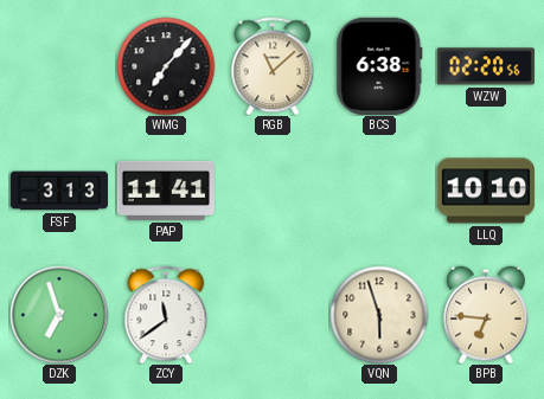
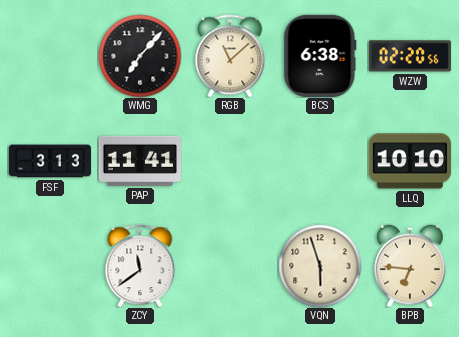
DZK: 6:57 -> none (59, 315)
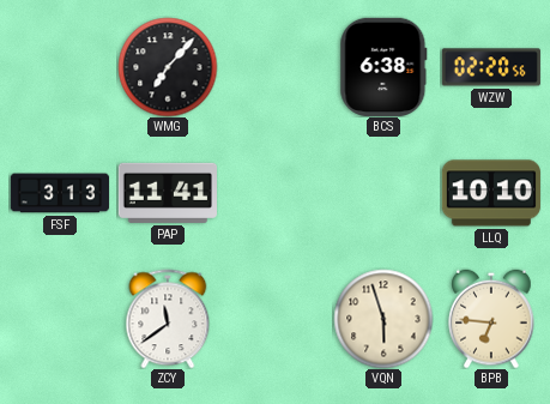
RGB: 11:08 -> none (230, 56)
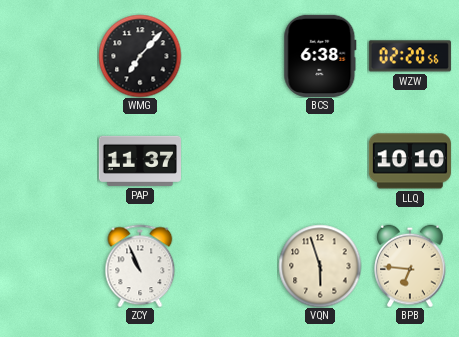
FSF: 3:13 -> none (59, 193)
PAP: 11:41 -> 11:37 (139, 161)
ZCY: 11:39 -> 10:56 (140, 266)
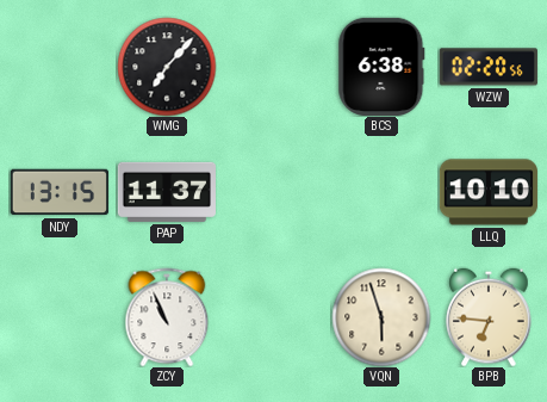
NDY: none -> 13:15 (60, 192)
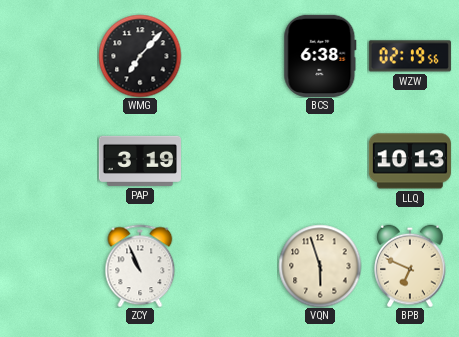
WZW: 02:20 -> 02:19 (410, 56)
NDY: 13:15 -> none (60, 192)
PAP: 11:37 -> 3:19 (139, 161)
LLQ: 10:10 -> 10:13 (410, 161)
BPB: 6:46 -> 6:49 (410, 266)
